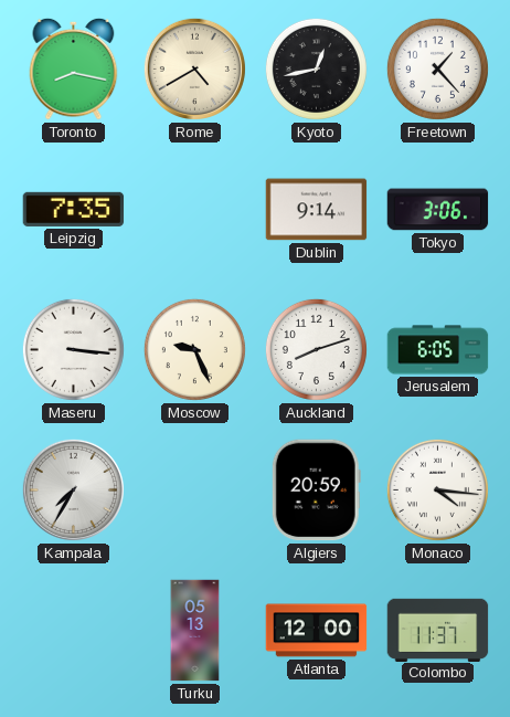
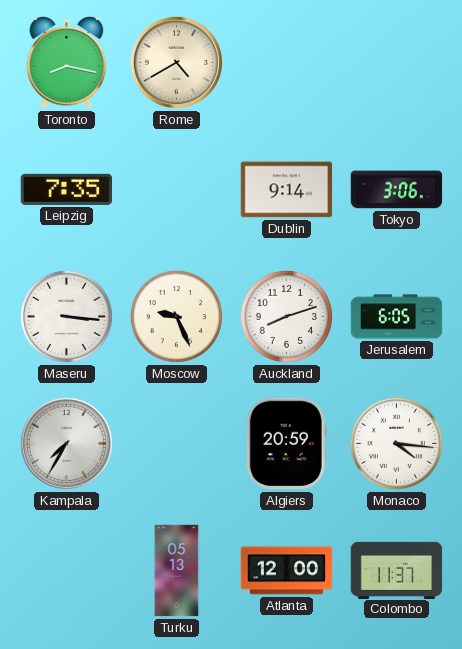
Kyoto: 12:43 -> none (316, 68)
Freetown: 1:23 -> none (437, 68)
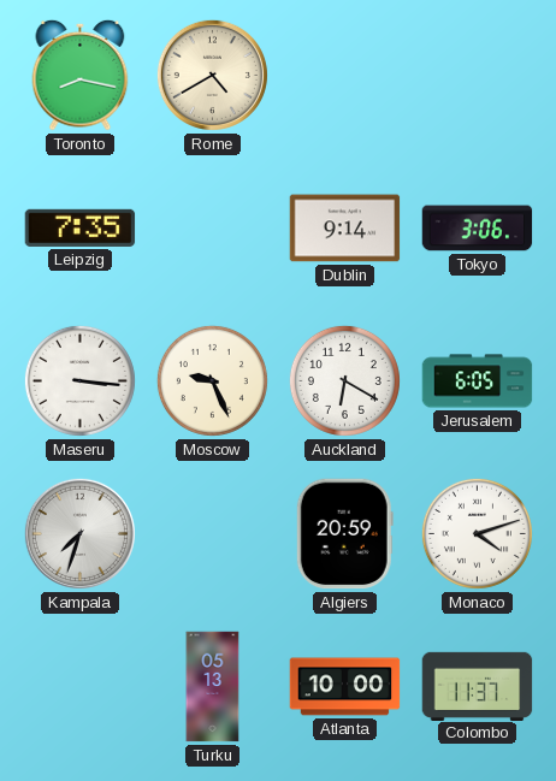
Auckland: 8:12 -> 6:20 (344, 380)
Kampala: 7:35 -> 7:33 (79, 533)
Monaco: 4:16 -> 4:12 (477, 533)
Atlanta: 12:00 -> 10:00 (345, 687)
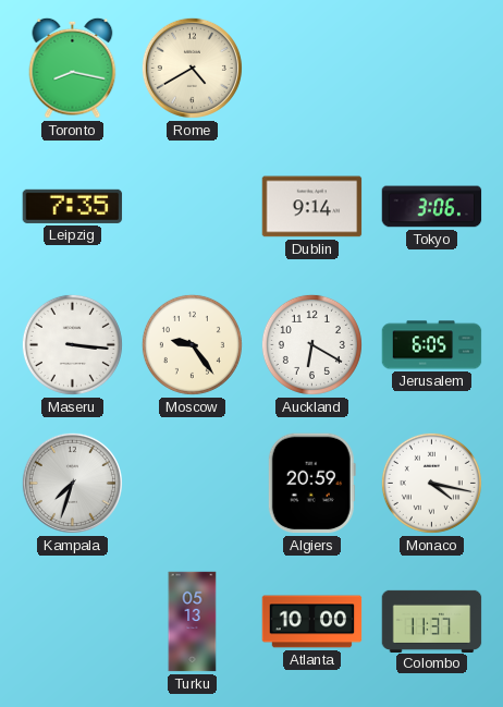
Moscow: 9:26 -> 9:24 (192, 344)
Monaco: 4:12 -> 4:17 (431, 483)
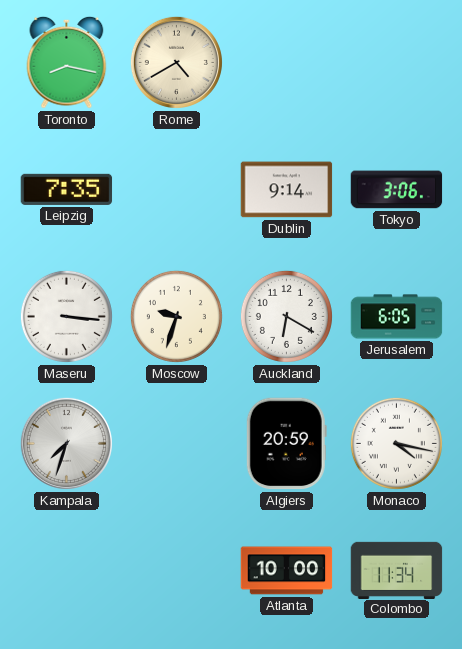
Moscow: 9:24 -> 9:33 (176, 316)
Turku: 05:13 -> none (193, 622)
Colombo: 11:37 -> 11:34 (397, 570)
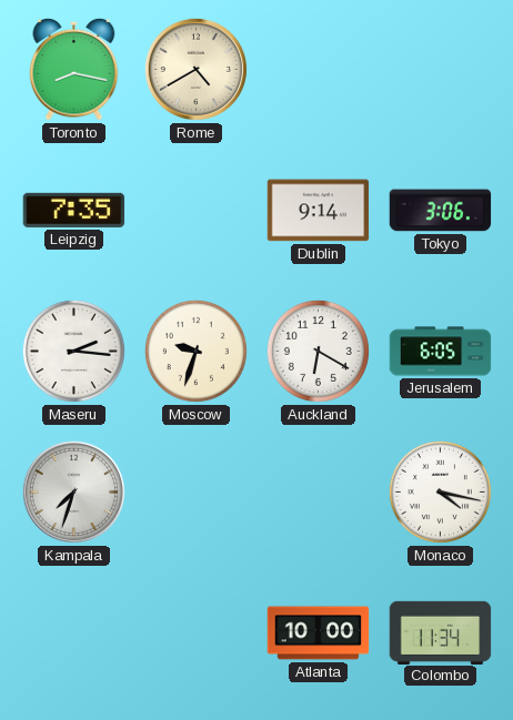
Maseru: 3:16 -> 2:16 (73, 351)
Algiers: 20:59 -> none (286, 444)
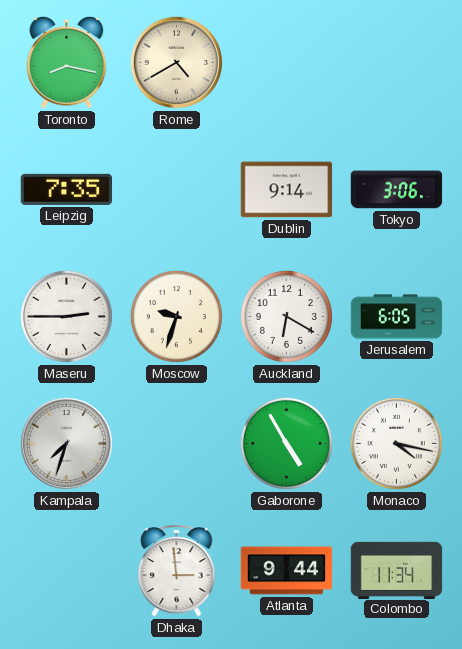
Maseru: 2:16 -> 2:45 (66, 316)
Gaborone: none -> 4:55 (286, 443)
Dhaka: none -> 2:59 (177, 571)
Atlanta: 10:00 -> 9:44 (287, 571)
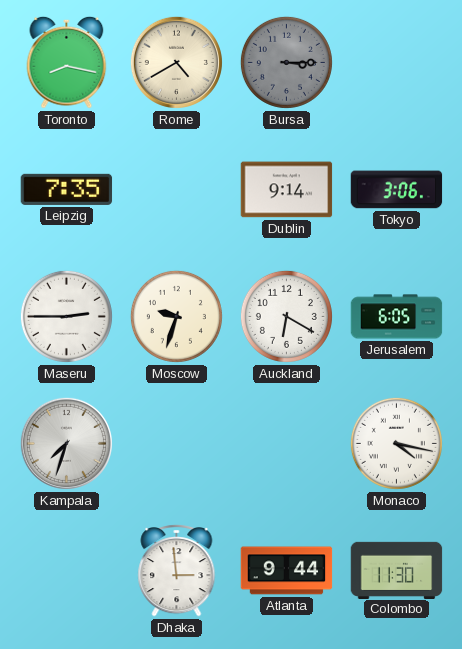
Bursa: none -> 3:15 (286, 62)
Gaborone: 4:55 -> none (286, 443)
Colombo: 11:34 -> 11:30 (397, 570)
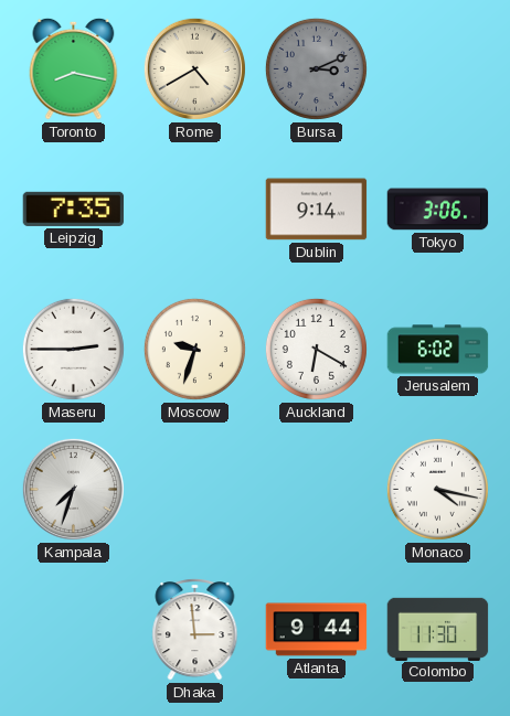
Bursa: 3:15 -> 3:11 (316, 68)
Jerusalem: 6:05 -> 6:02 (438, 350)
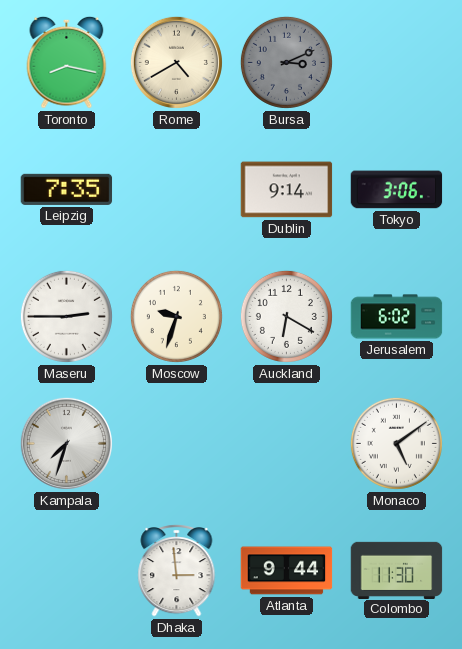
Monaco: 4:17 -> 5:09 (396, 443)
